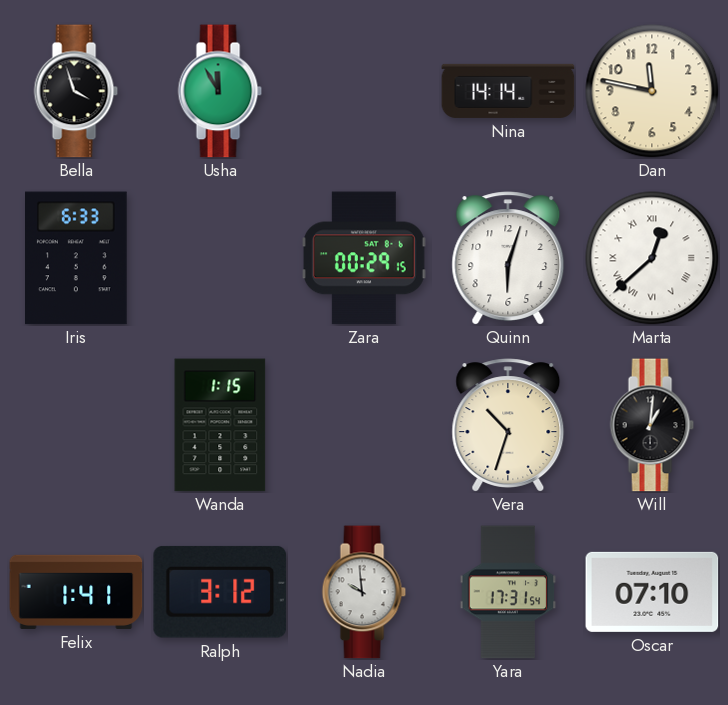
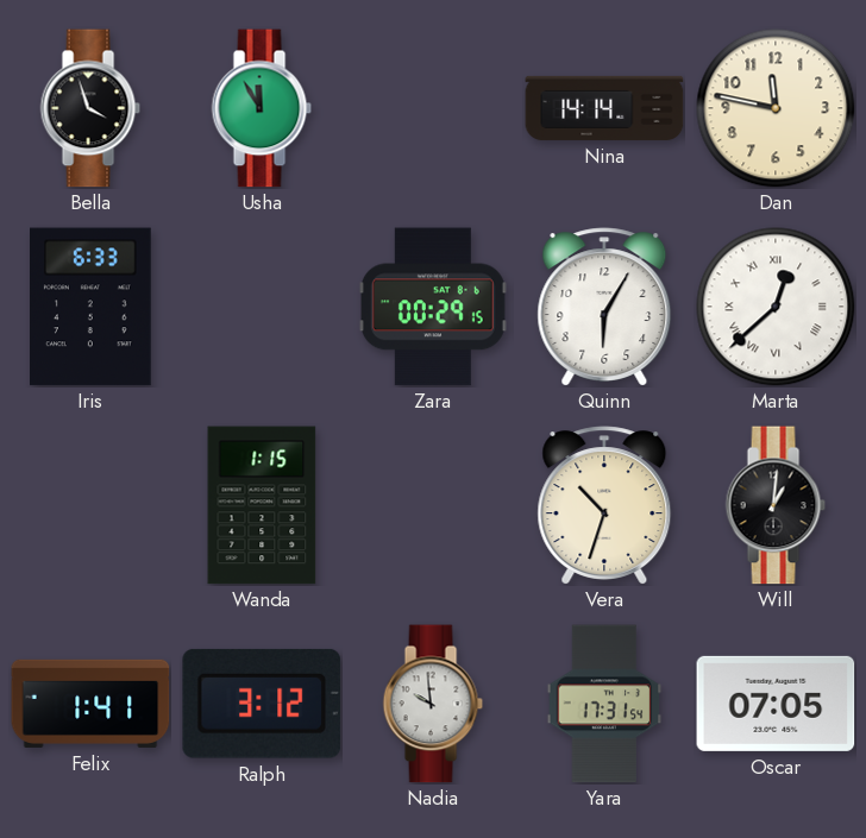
Quinn: 6:03 -> 6:05 (604, 307)
Oscar: 07:10 -> 07:05 (776, 704)
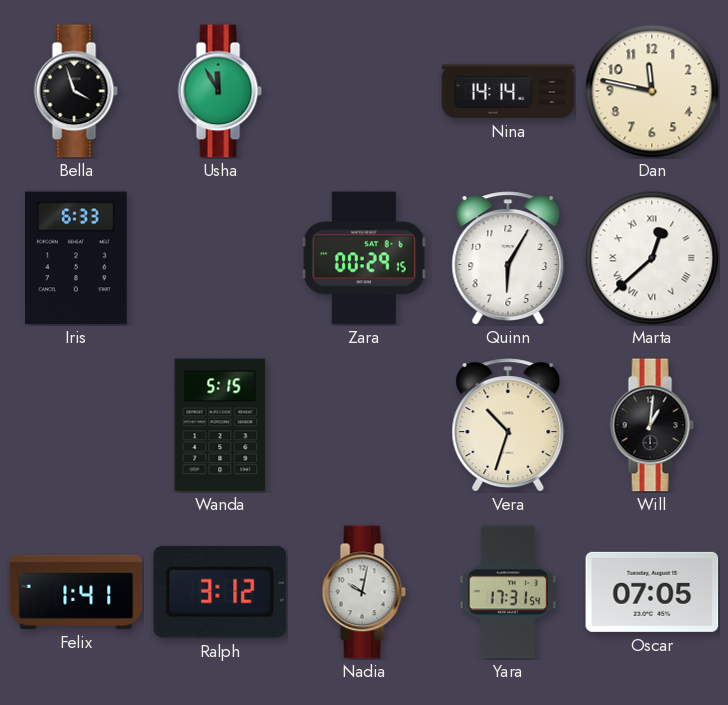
Wanda: 1:15 -> 5:15 (220, 425)
Nadia: 9:59 -> 10:02 (364, 592)
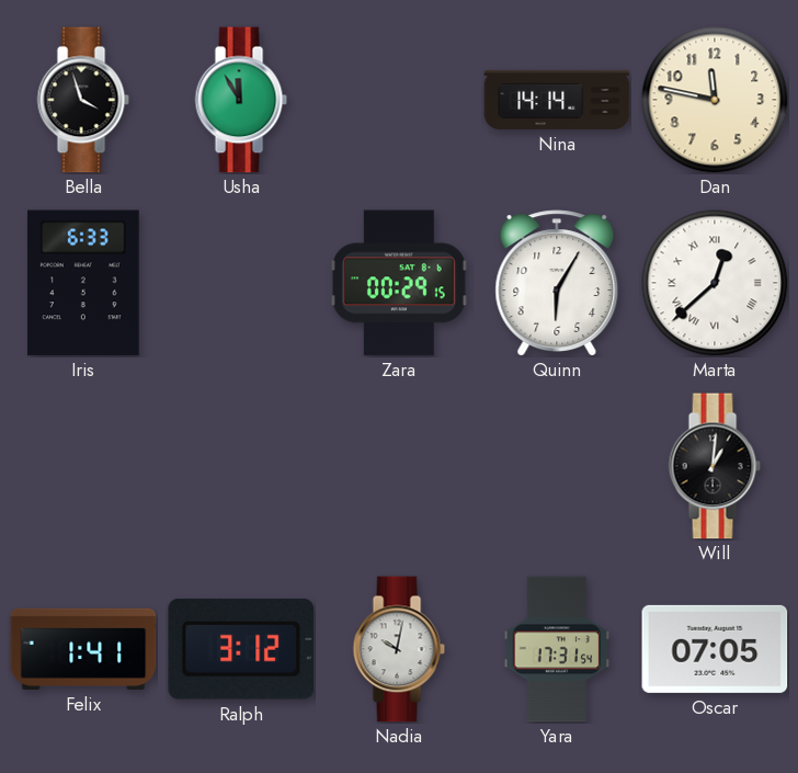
Wanda: 5:15 -> none (220, 425)
Vera: 10:33 -> none (508, 425)
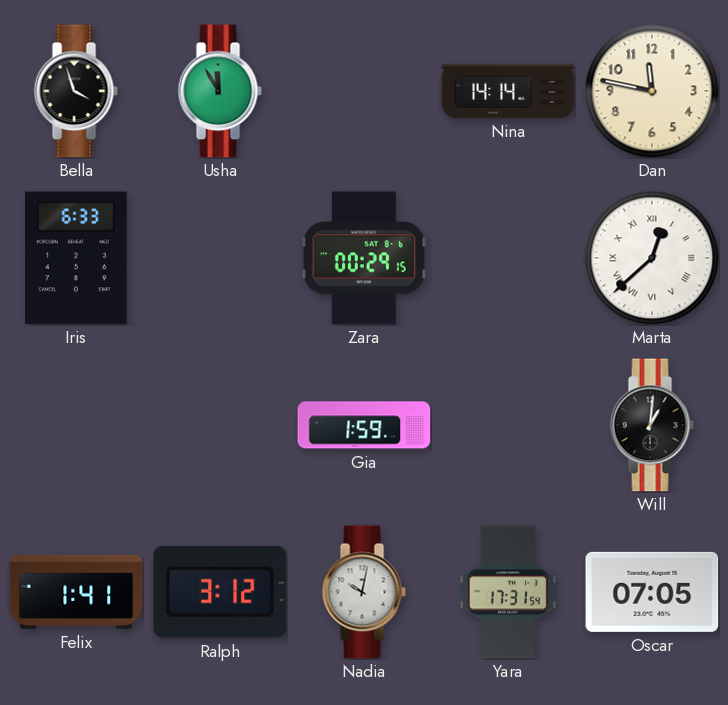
Quinn: 6:05 -> none (557, 283)
Gia: none -> 1:59 (364, 425)
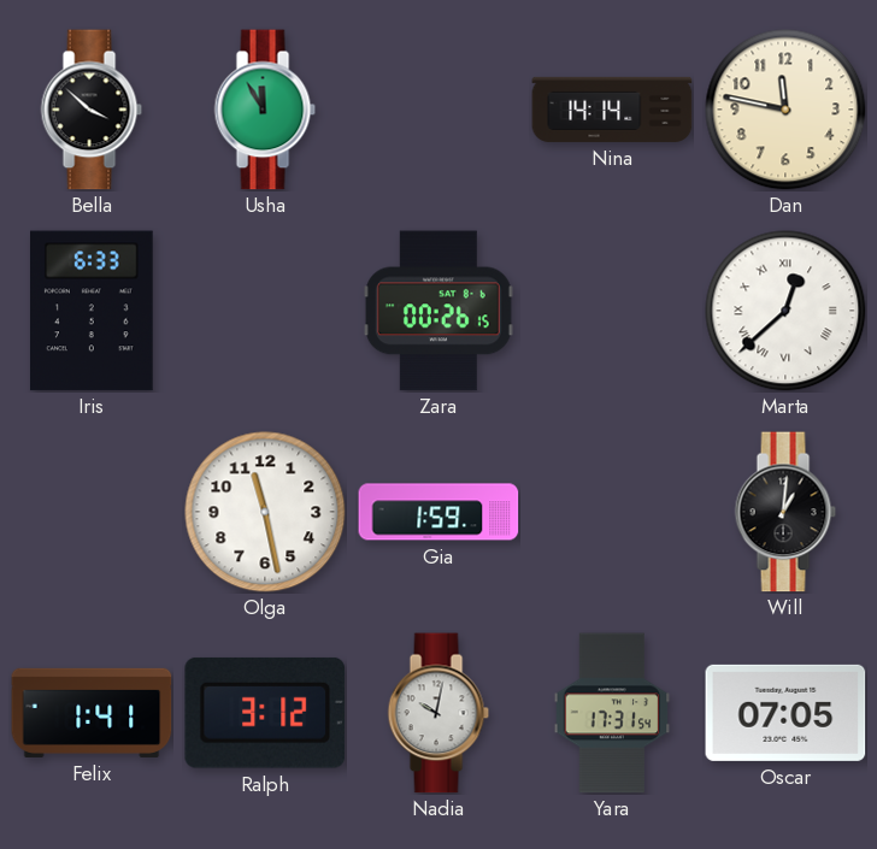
Bella: 3:57 -> 3:52 (92, 110)
Zara: 00:29 -> 00:26 (438, 311)
Olga: none -> 11:28 (265, 512)
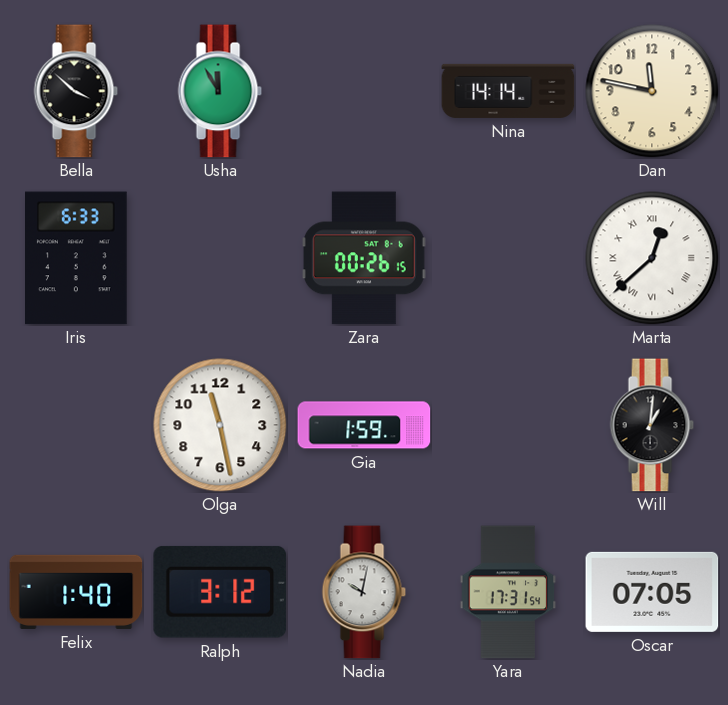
Felix: 1:41 -> 1:40 (76, 592)
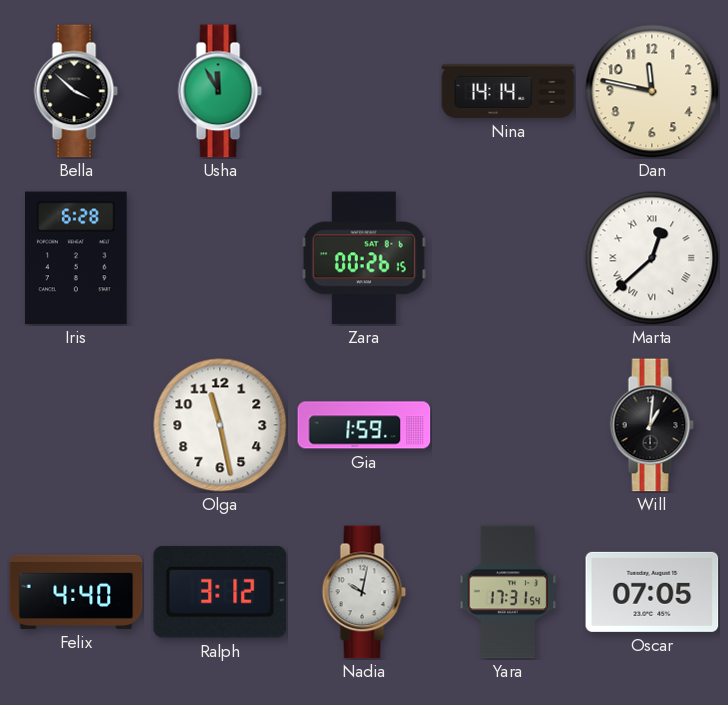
Iris: 6:33 -> 6:28 (77, 258)
Felix: 1:40 -> 4:40 (76, 592)
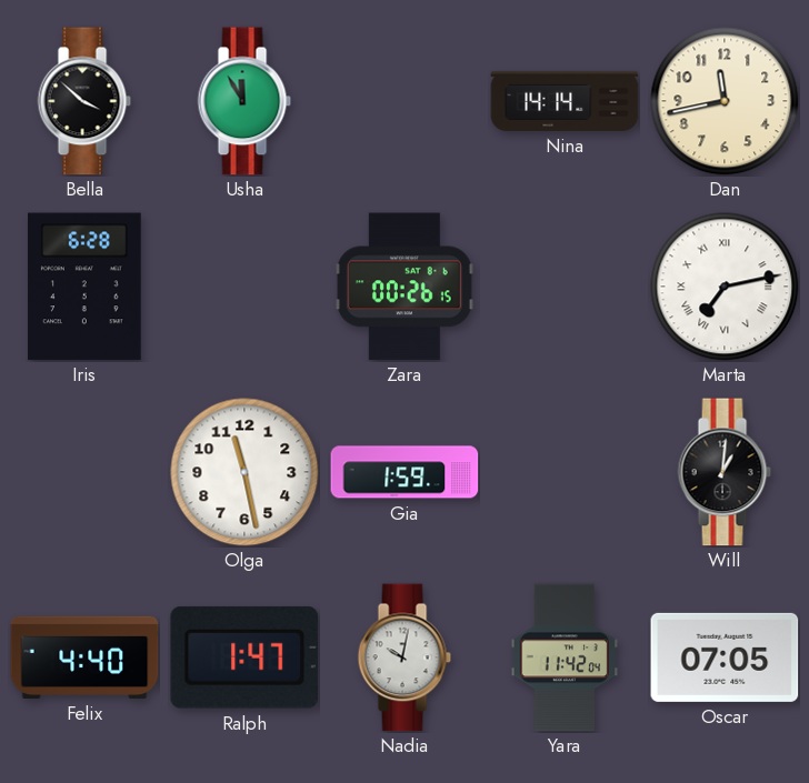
Dan: 11:47 -> 11:43 (725, 101)
Marta: 12:38 -> 7:13 (725, 287)
Ralph: 3:12 -> 1:47 (244, 657)
Yara: 17:31 -> 11:42 (565, 657)
